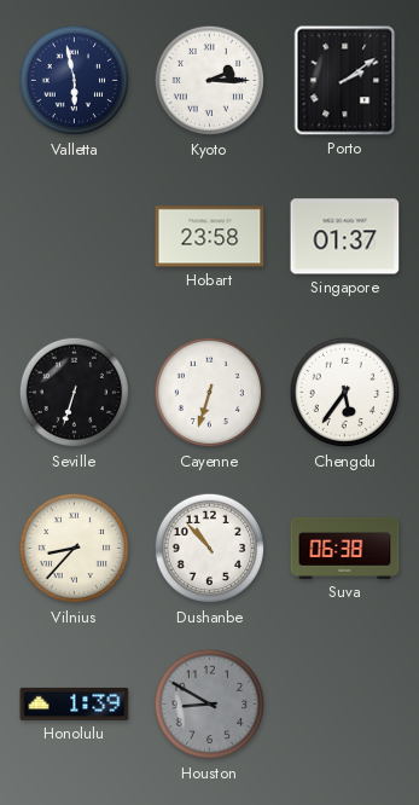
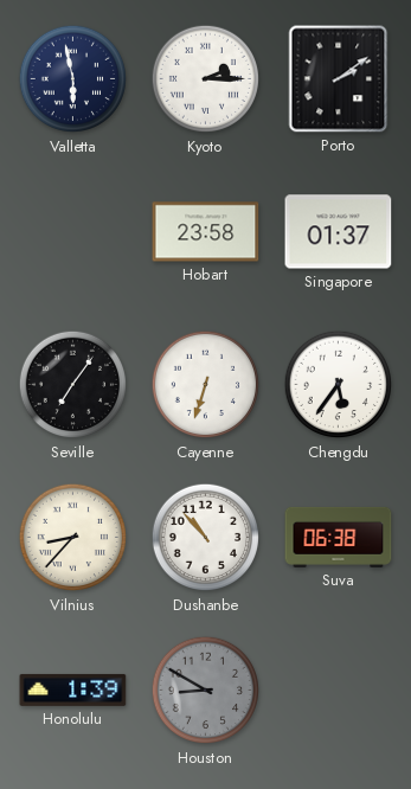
Seville: 6:33 -> 7:06 (73, 385)
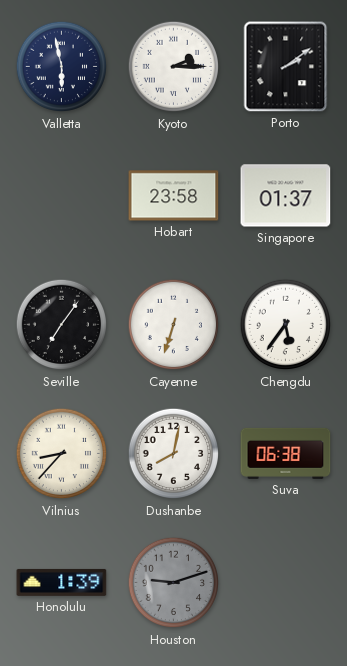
Dushanbe: 10:53 -> 8:02 (174, 454)
Houston: 8:50 -> 9:12 (174, 583)
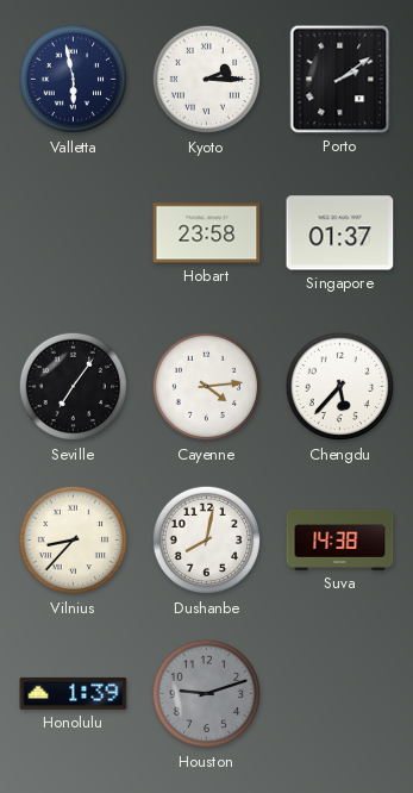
Cayenne: 6:33 -> 4:14 (207, 387)
Chengdu: 5:36 -> 5:37 (340, 387)
Suva: 06:38 -> 14:38 (340, 539)
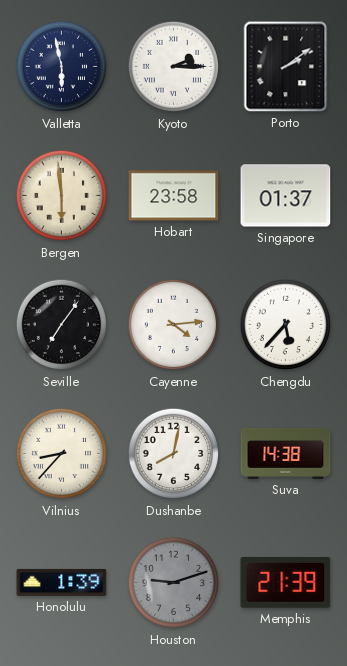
Bergen: none -> 5:59 (62, 196)
Memphis: none -> 21:39 (286, 582)
